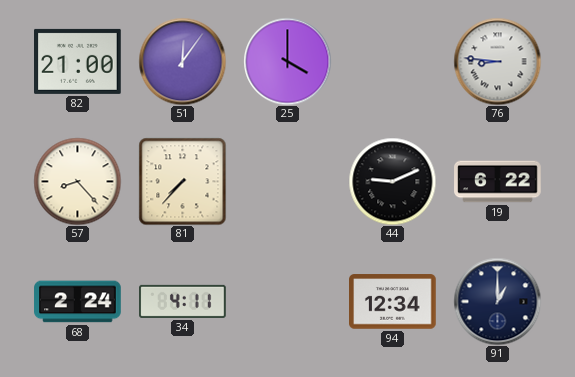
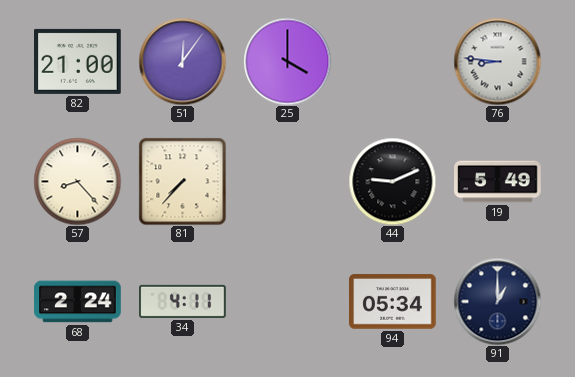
19: 6:22 -> 5:49 (498, 182)
94: 12:34 -> 05:34 (393, 302)
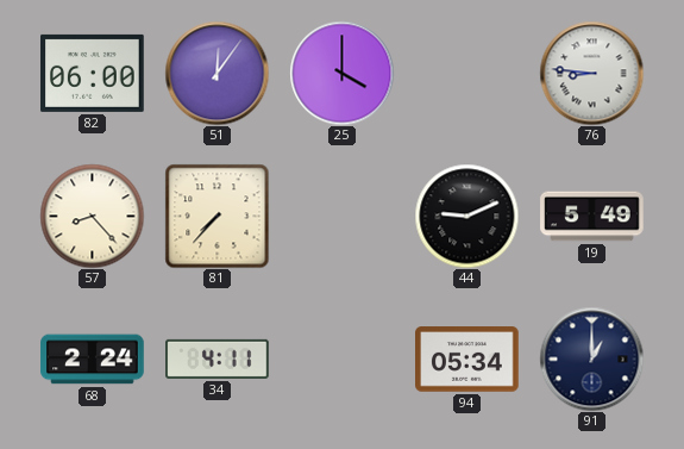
82: 21:00 -> 06:00 (93, 73)
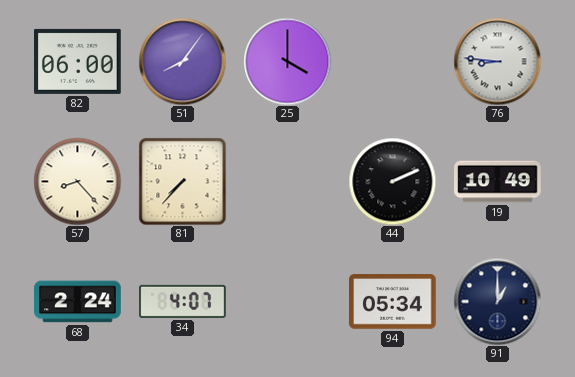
51: 12:06 -> 8:06 (182, 61)
44: 9:11 -> 2:11 (392, 181)
19: 5:49 -> 10:49 (498, 182)
34: 4:11 -> 4:07 (183, 301)
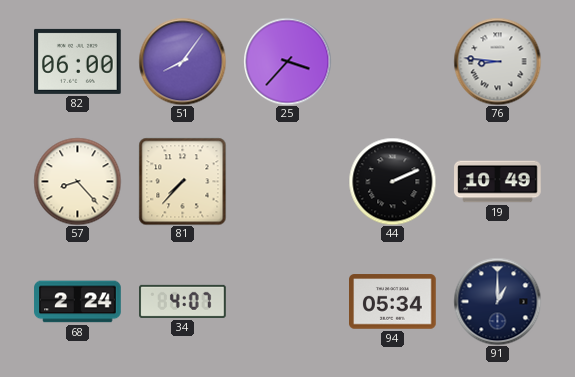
25: 4:00 -> 3:37 (287, 61)
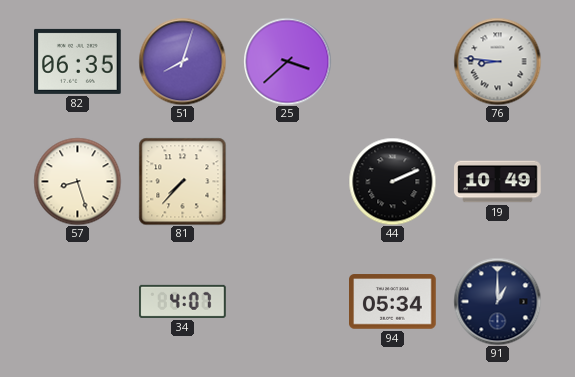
82: 06:00 -> 06:35 (78, 61)
51: 8:06 -> 8:03 (182, 61)
25: 3:37 -> 3:38 (287, 61)
57: 8:23 -> 8:27 (77, 181)
68: 2:24 -> none (78, 302)
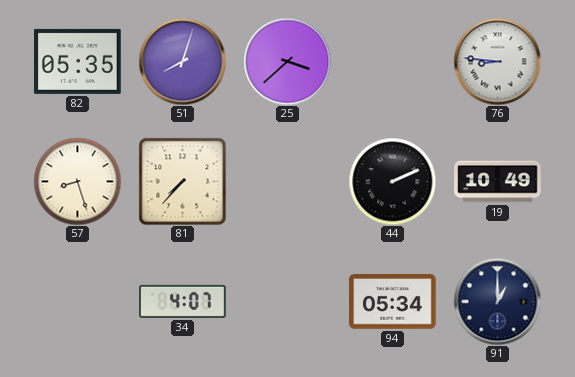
82: 06:35 -> 05:35 (78, 61)
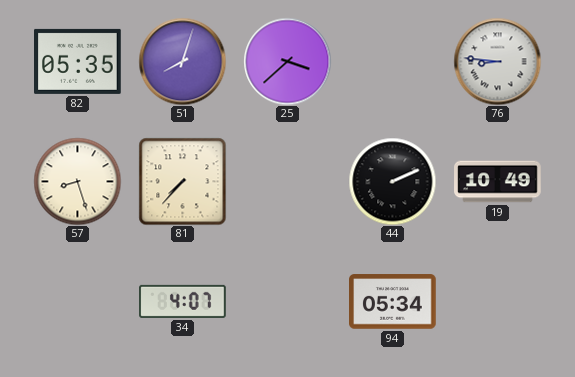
91: 1:00 -> none (497, 301)
